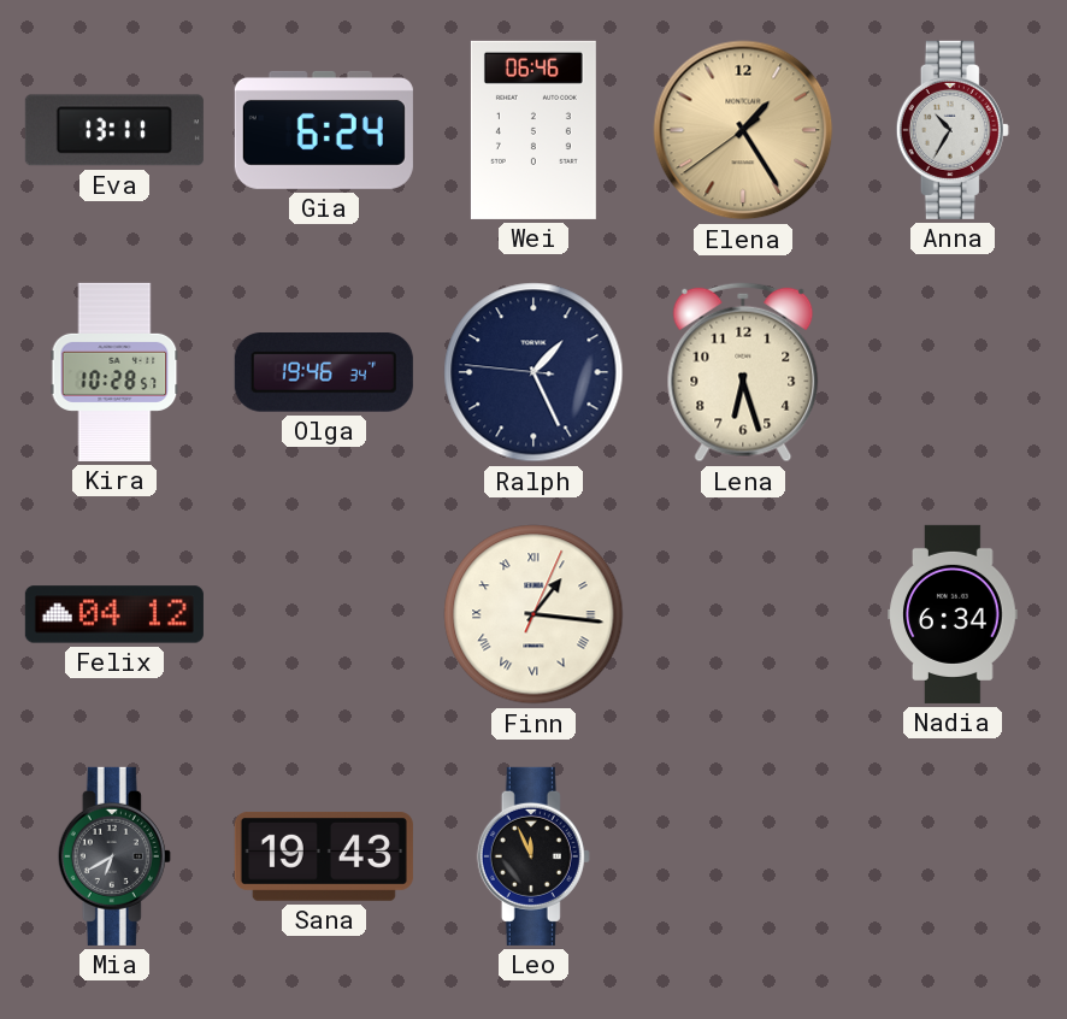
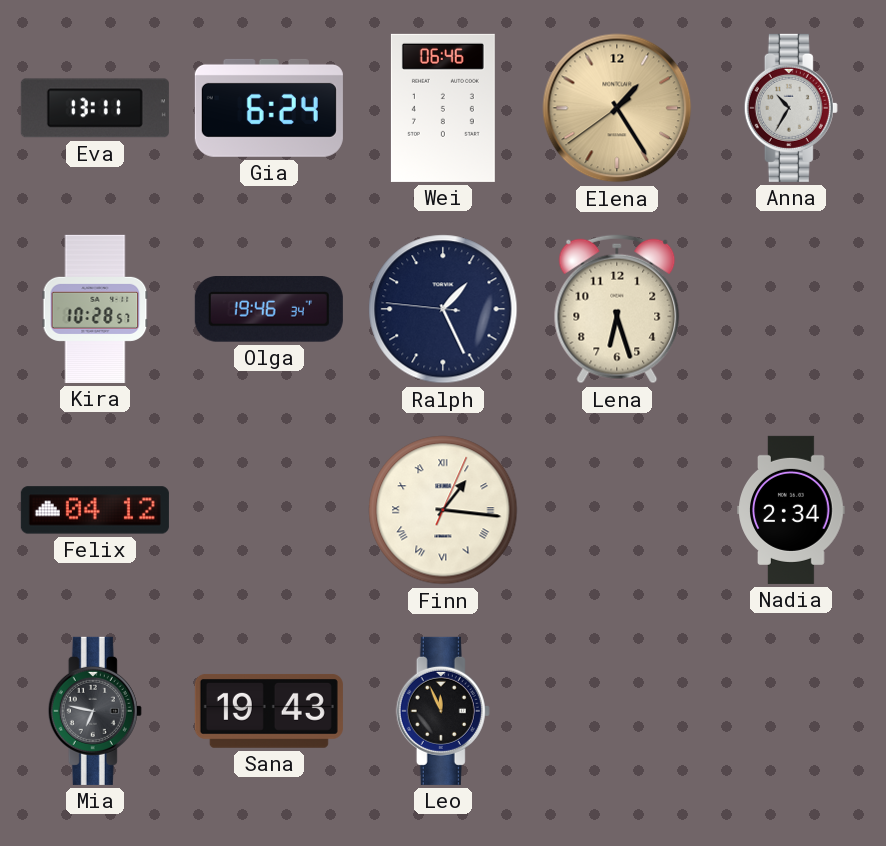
Nadia: 6:34 -> 2:34 (791, 510)
Mia: 6:40 -> 6:47 (95, 711)
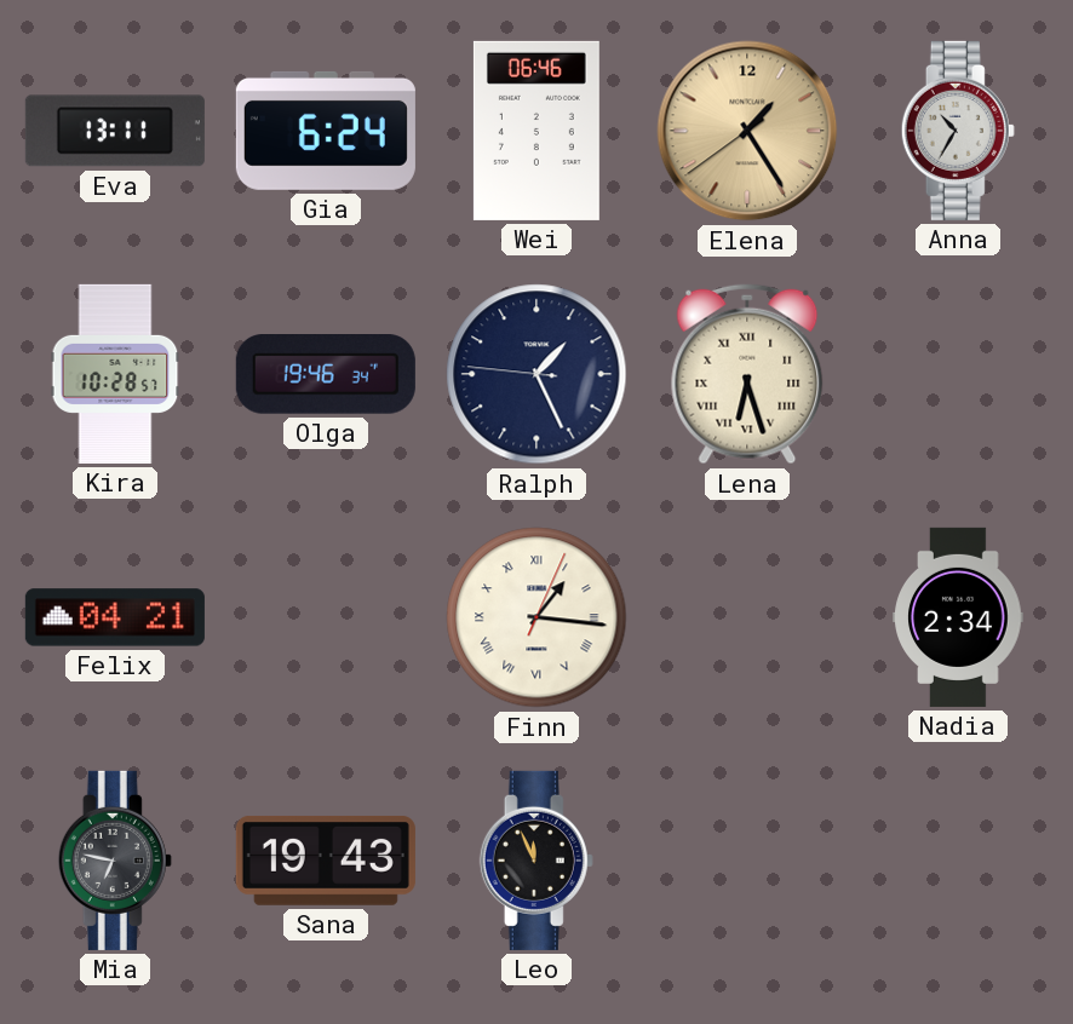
Lena numerals: Arabic -> Roman (747, 374)
Felix: 04:12 -> 04:21 (115, 617)
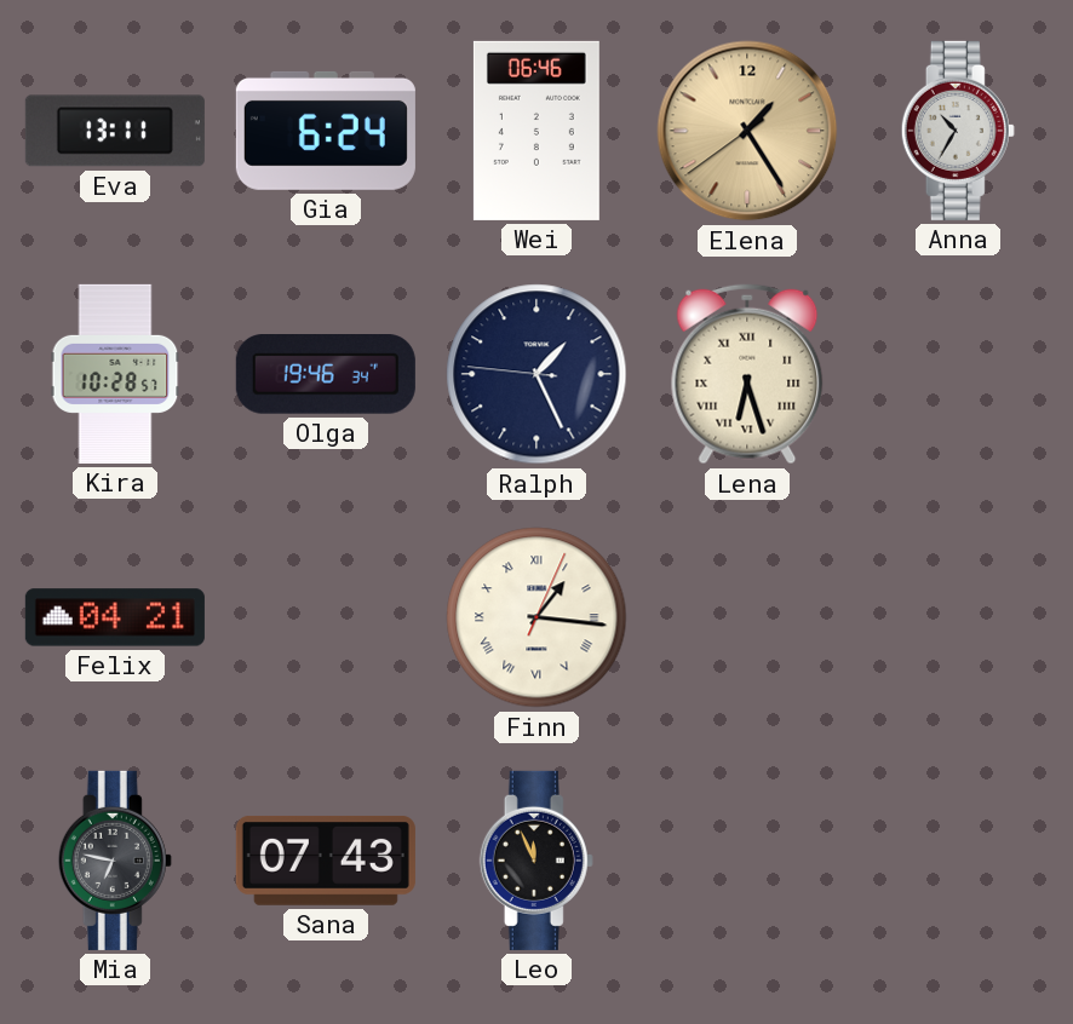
Nadia: 2:34 -> none (958, 617)
Sana: 19:43 -> 07:43 (326, 861)
